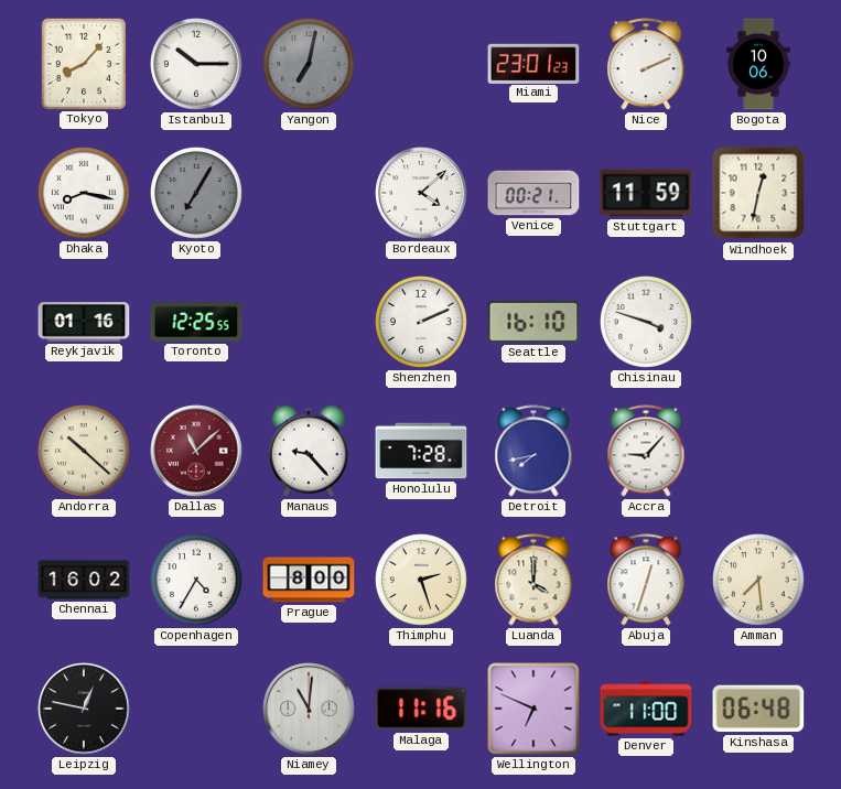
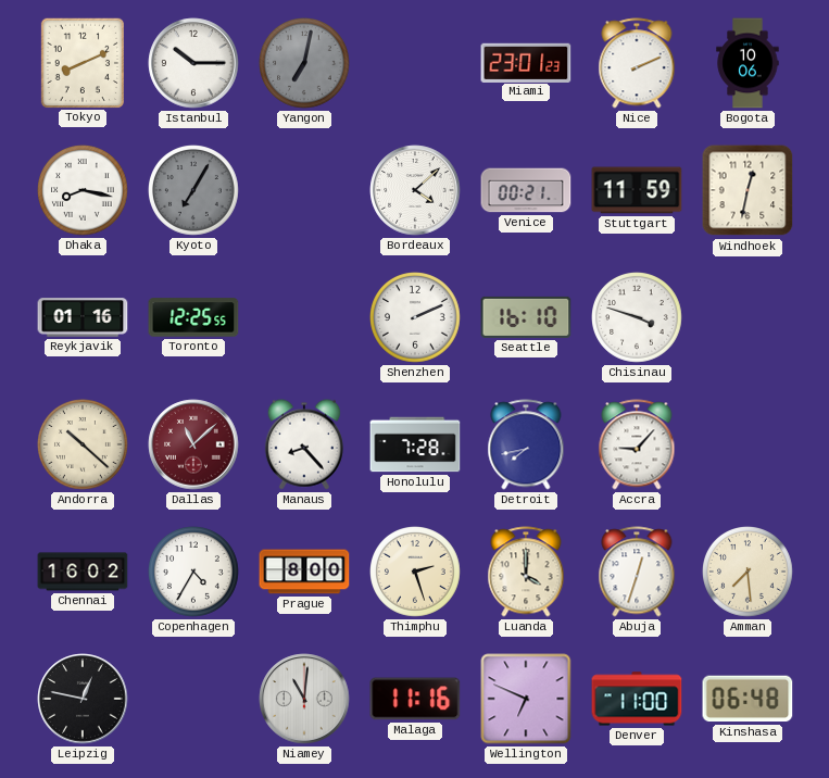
Tokyo: 8:07 -> 8:11 (81, 62)
Manaus: 9:23 -> 8:23 (304, 444)
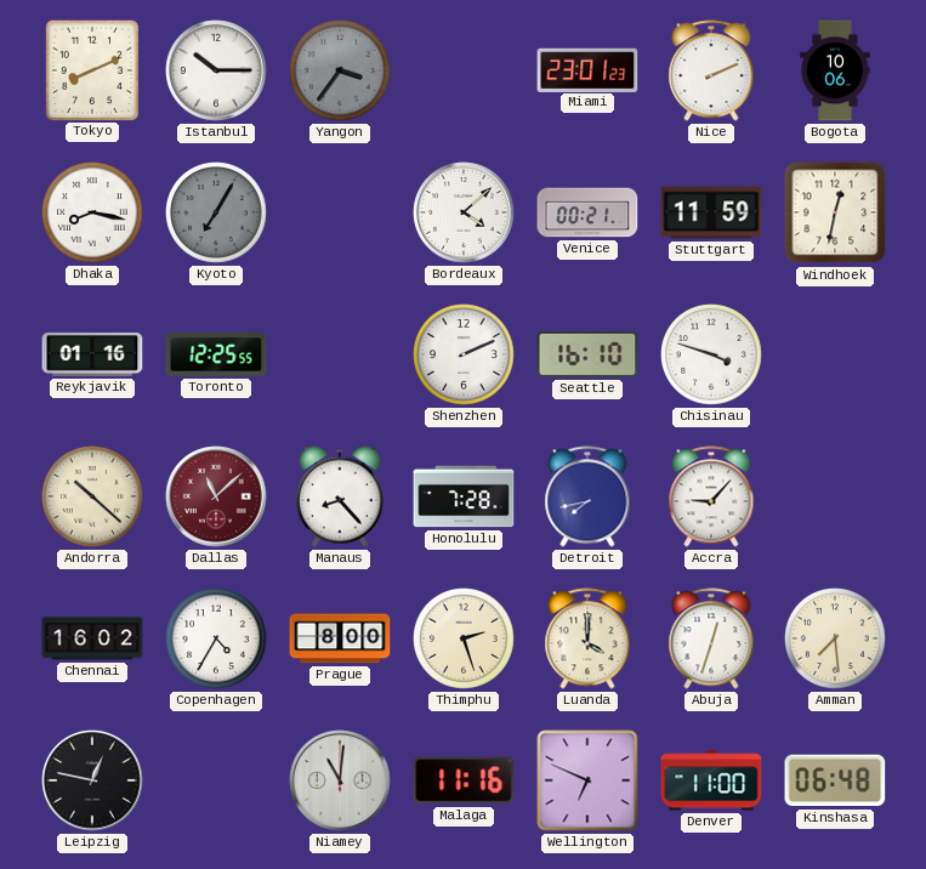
Yangon: 7:02 -> 3:36 (341, 72)
